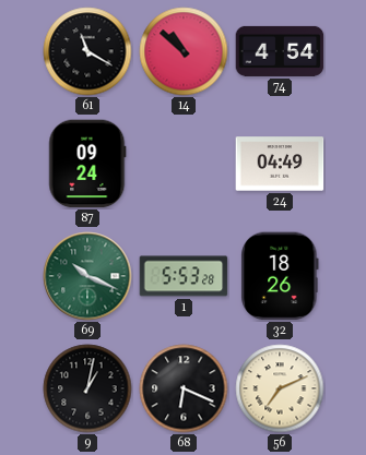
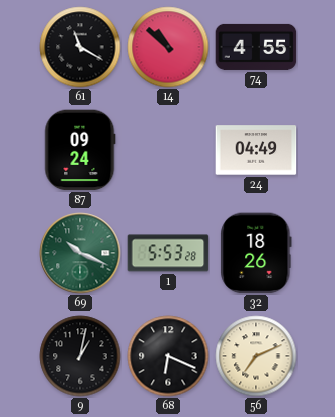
74: 4:54 -> 4:55 (256, 47)
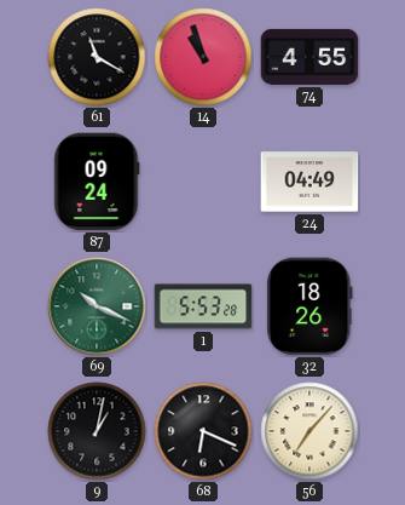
14: 10:52 -> 10:57 (203, 57)
56: 7:11 -> 7:07 (309, 431)
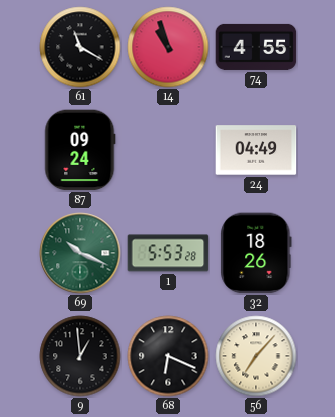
9: 1:02 -> 12:59 (80, 356)
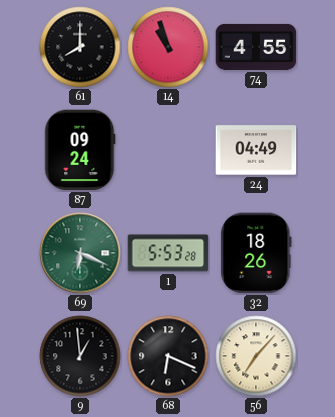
61: 11:20 -> 8:00 (80, 47)
69: 10:19 -> 6:19 (80, 253)
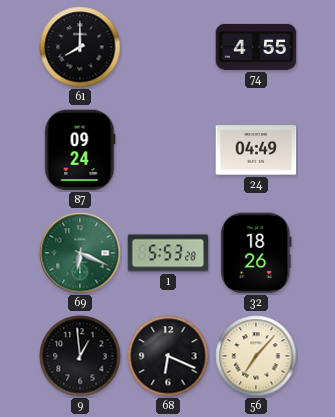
14: 10:57 -> none (168, 47)
